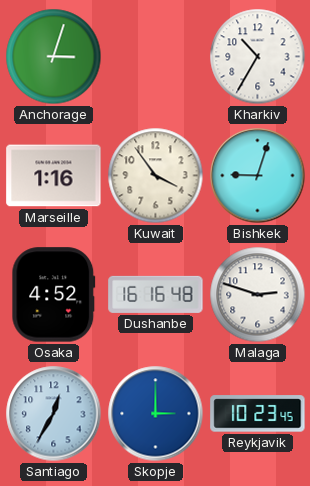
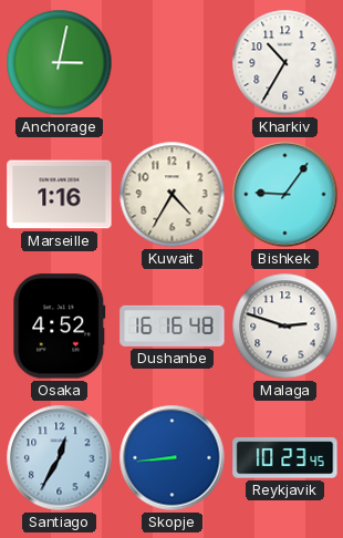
Anchorage: 3:03 -> 3:02 (60, 63)
Kuwait: 3:54 -> 4:35 (173, 195)
Bishkek: 9:03 -> 9:06 (285, 195)
Skopje: 3:00 -> 8:44 (173, 458)
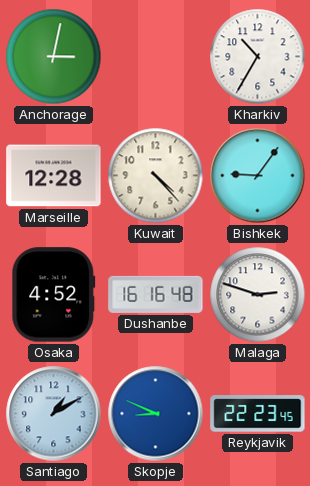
Marseille: 1:16 -> 12:28 (54, 176)
Kuwait: 4:35 -> 4:23 (156, 176)
Santiago: 12:35 -> 1:10 (54, 414)
Skopje: 8:44 -> 8:49 (156, 414)
Reykjavik: 10:23 -> 22:23 (258, 414)
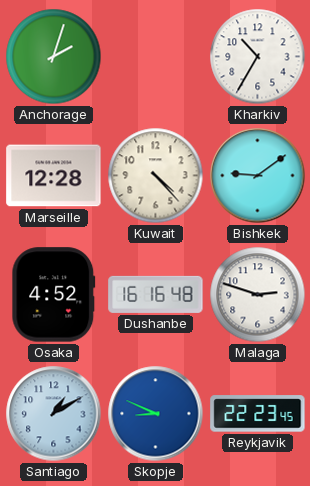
Anchorage: 3:02 -> 2:03 (54, 57)
Bishkek: 9:06 -> 9:09 (258, 176)
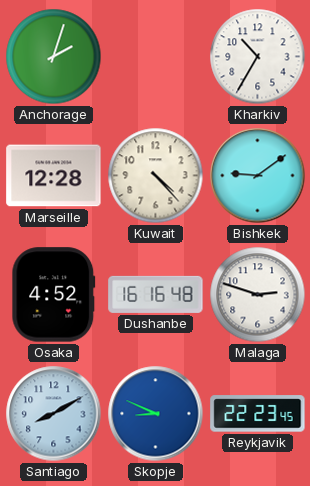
Santiago: 1:10 -> 8:10 (54, 414)
